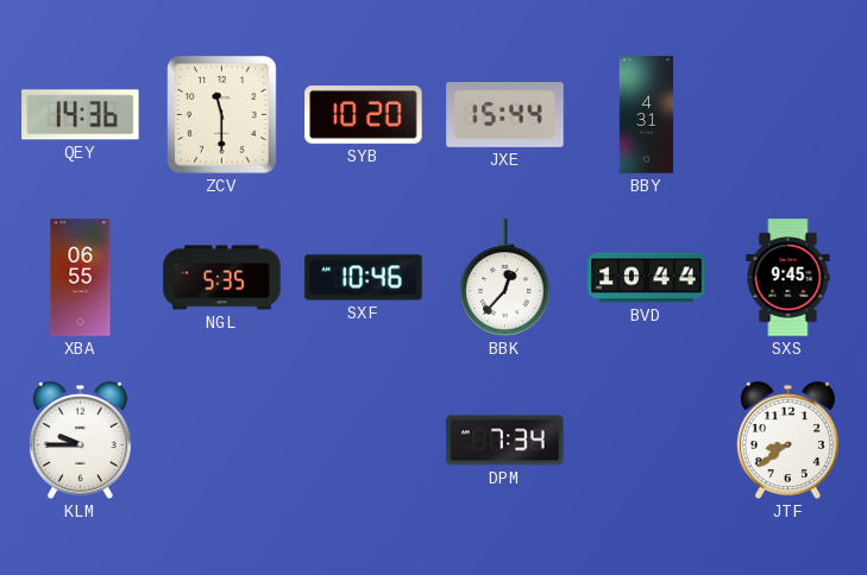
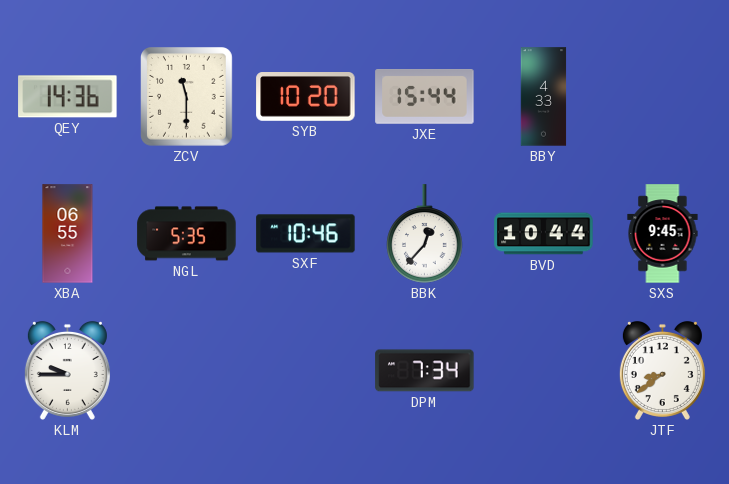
BBY: 4:31 -> 4:33 (544, 97)
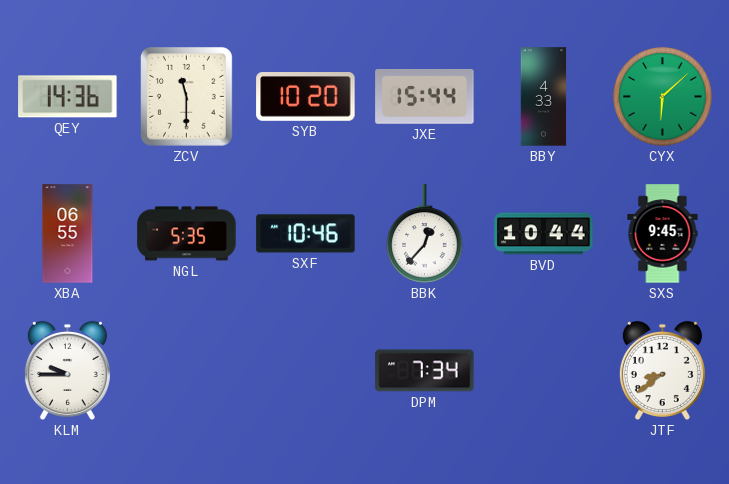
CYX: none -> 6:08 (663, 97)
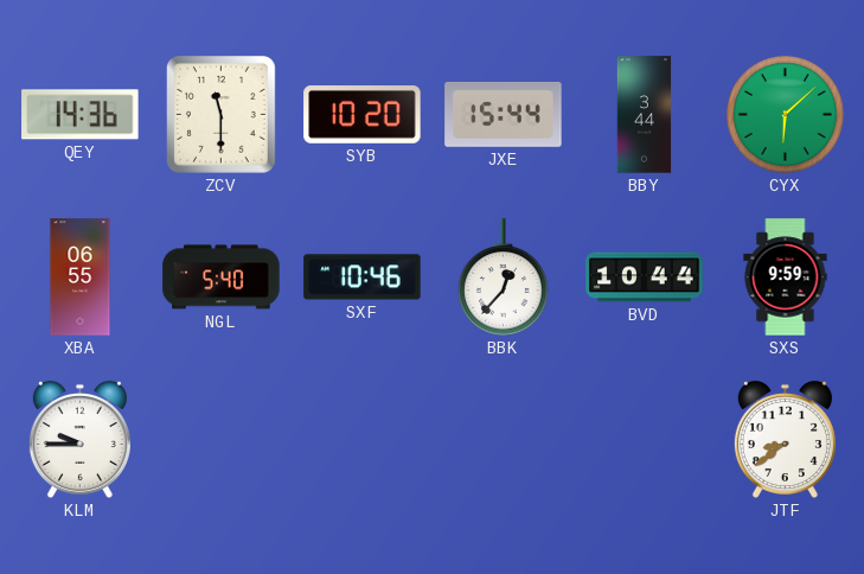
BBY: 4:33 -> 3:44 (645, 115)
NGL: 5:35 -> 5:40 (222, 278)
SXS: 9:45 -> 9:59 (786, 278)
DPM: 7:34 -> none (425, 371)
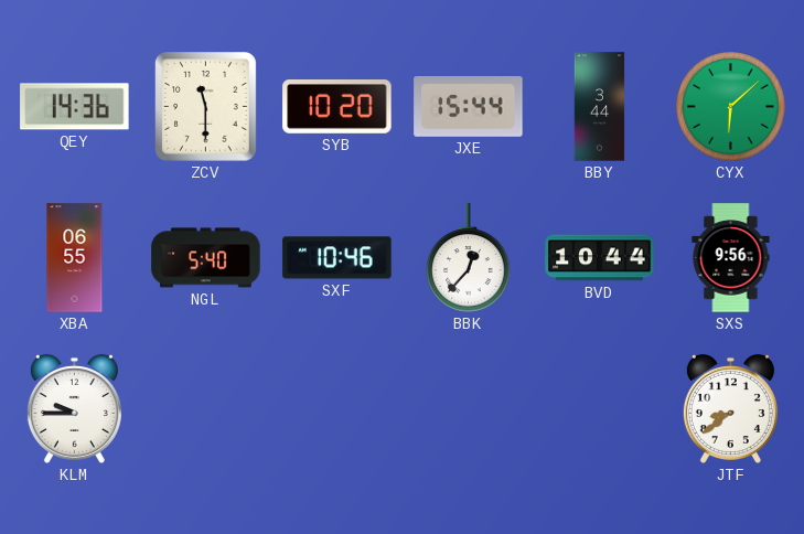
SXS: 9:59 -> 9:56 (731, 258)
